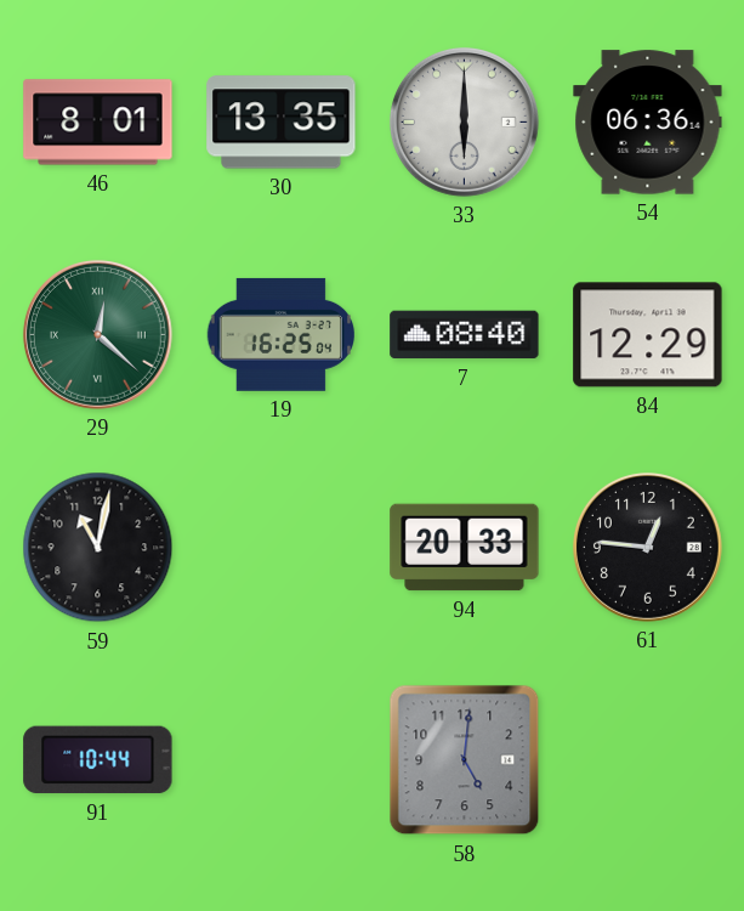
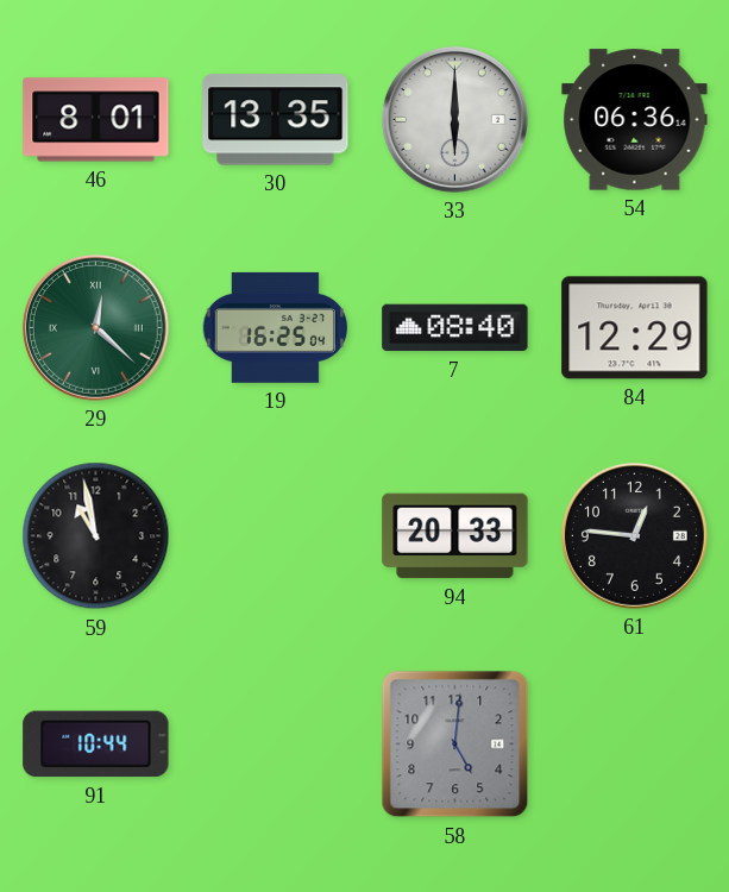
59: 11:02 -> 10:58 (96, 536)
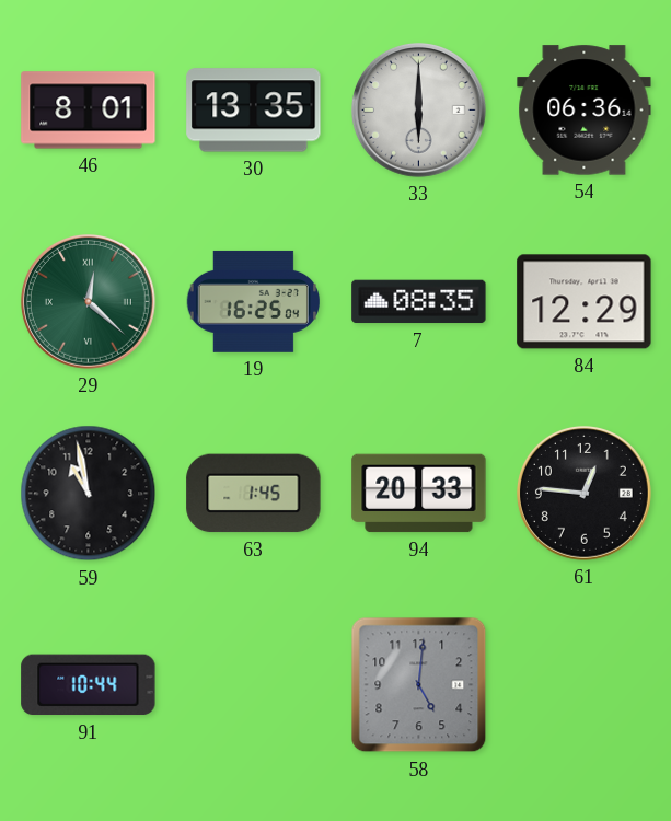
7: 08:40 -> 08:35 (419, 302)
63: none -> 1:45 (254, 494)
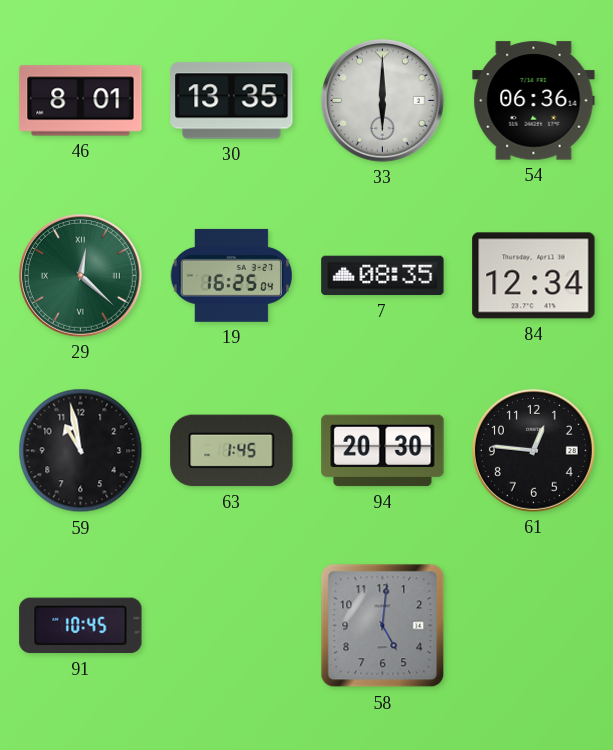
84: 12:29 -> 12:34 (534, 276)
94: 20:33 -> 20:30 (383, 451)
91: 10:44 -> 10:45 (81, 626)
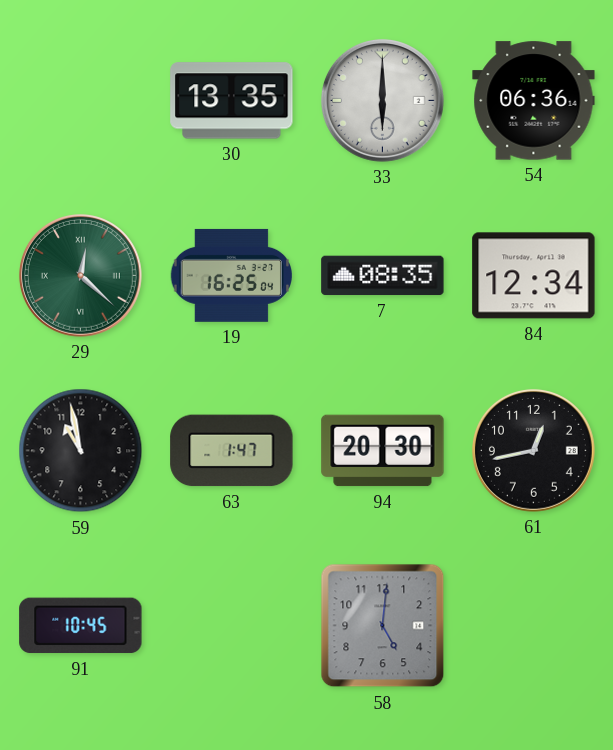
46: 8:01 -> none (81, 101)
63: 1:45 -> 1:47 (232, 451)
61: 12:46 -> 12:43 (533, 450)
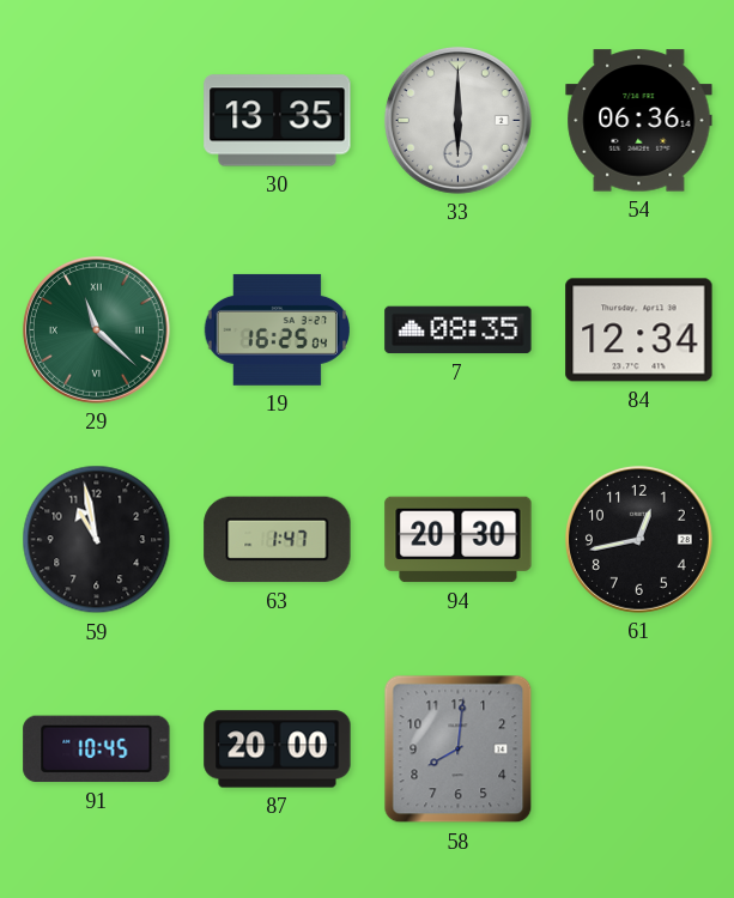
29: 12:22 -> 11:22 (96, 329)
87: none -> 20:00 (278, 750)
58: 5:01 -> 8:01 (459, 750)
